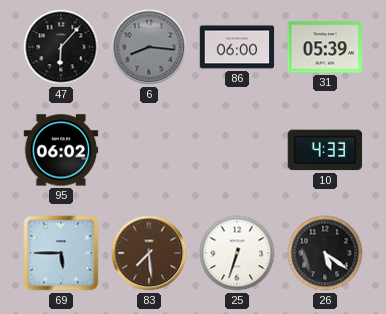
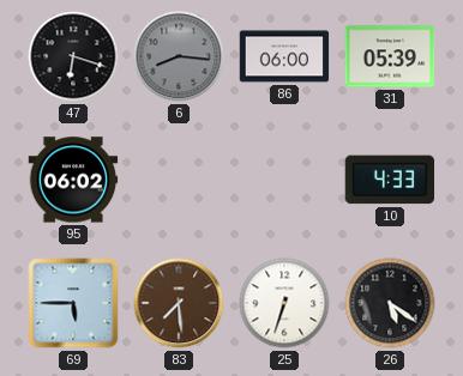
47: 6:07 -> 6:18 (73, 56)
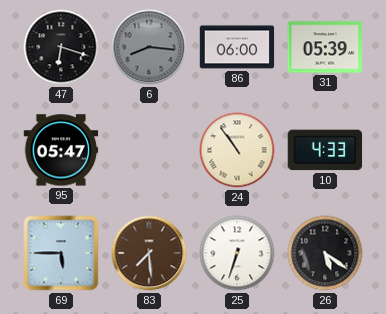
95: 06:02 -> 05:47 (61, 150)
24: none -> 10:54 (237, 150)
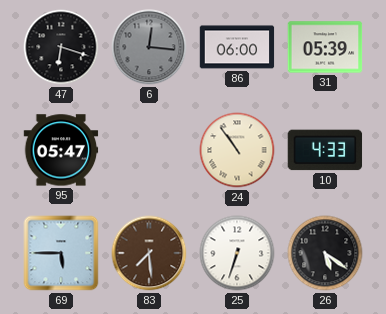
6: 8:16 -> 12:16 (149, 47)
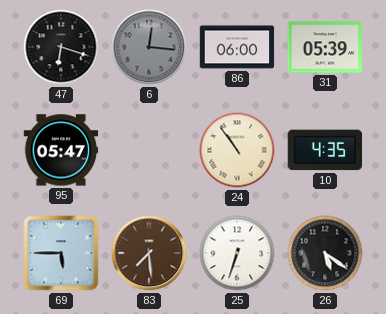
10: 4:33 -> 4:35 (325, 150)
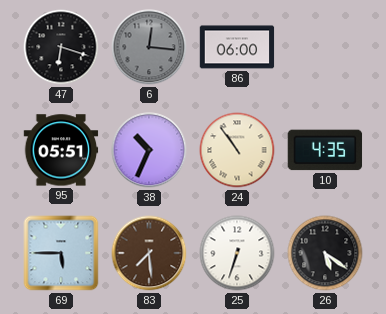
31: 05:39 -> none (325, 47)
95: 05:47 -> 05:51 (61, 150)
38: none -> 10:34 (149, 150)
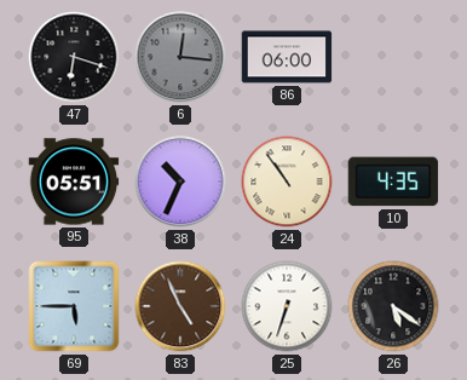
83: 7:29 -> 4:56 (180, 306)
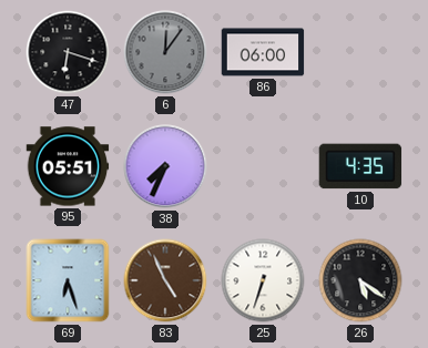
6: 12:16 -> 12:06 (165, 52)
38: 10:34 -> 7:34 (165, 166)
24: 10:54 -> none (287, 182)
69: 5:45 -> 6:27 (68, 280)
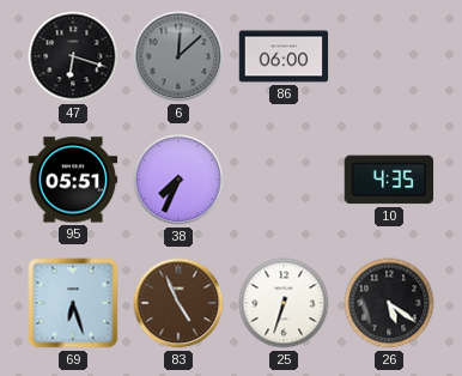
6: 12:06 -> 12:08 (178, 56)
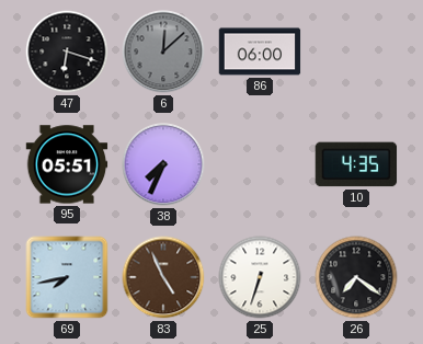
69: 6:27 -> 7:43 (67, 277)
26: 5:21 -> 7:21 (356, 277)
